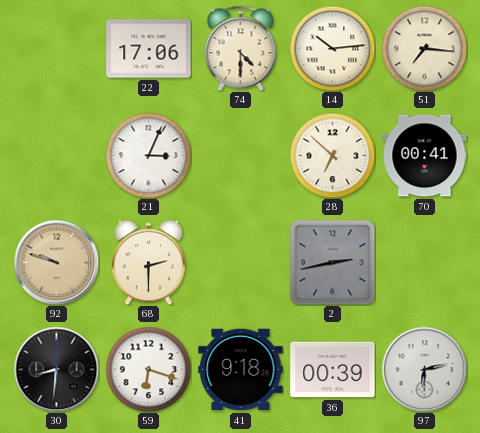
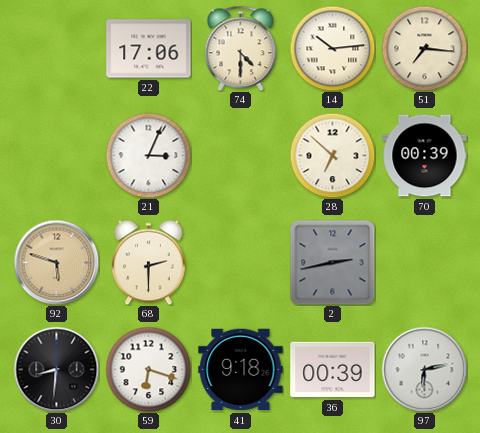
70: 00:41 -> 00:39 (425, 156)
92: 9:48 -> 5:48 (56, 262)
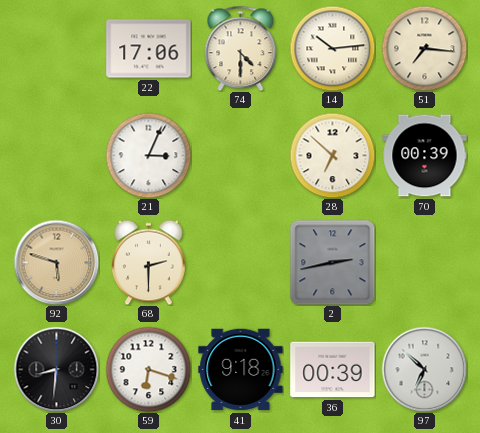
97: 6:13 -> 6:52 (424, 369)
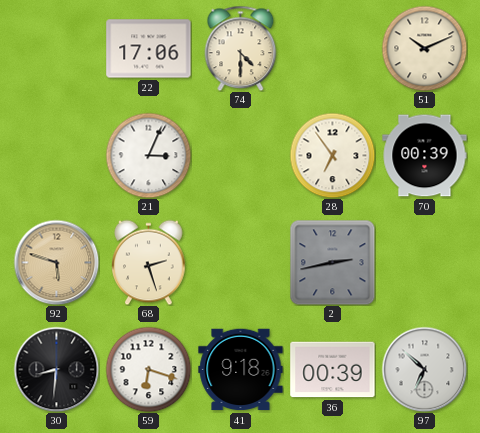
14: 10:14 -> none (332, 48)
51: 7:16 -> 10:11 (424, 48)
28: 6:52 -> 6:54 (332, 155)
68: 2:30 -> 2:27 (149, 262)
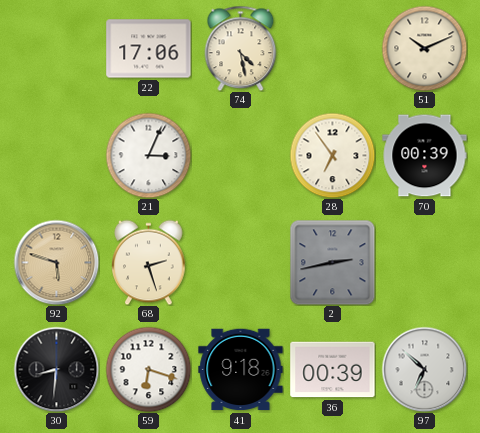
74: 4:30 -> 4:28 (241, 48)
